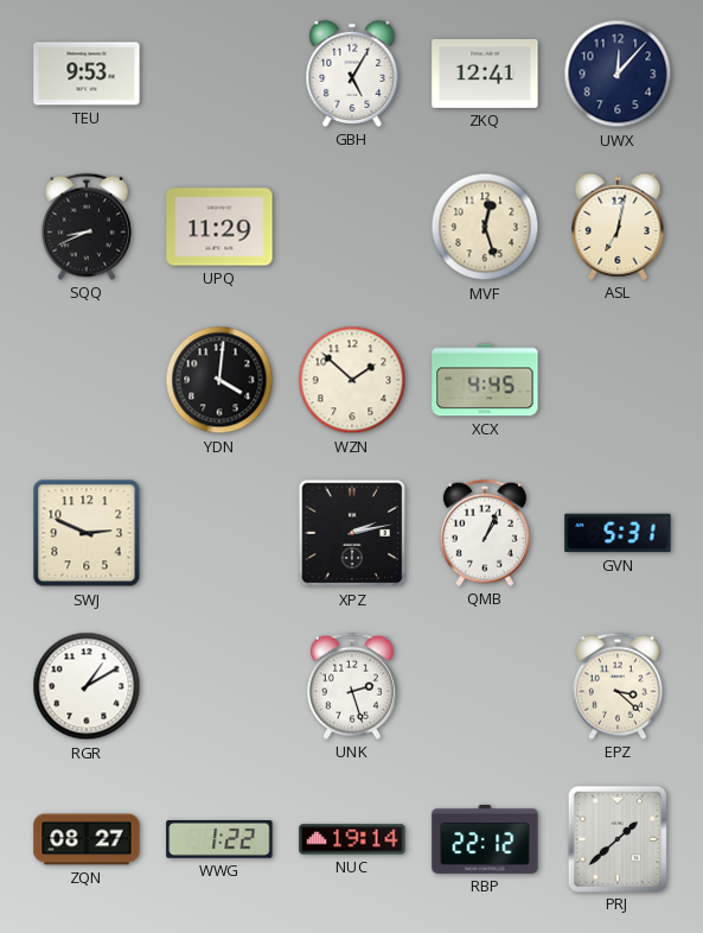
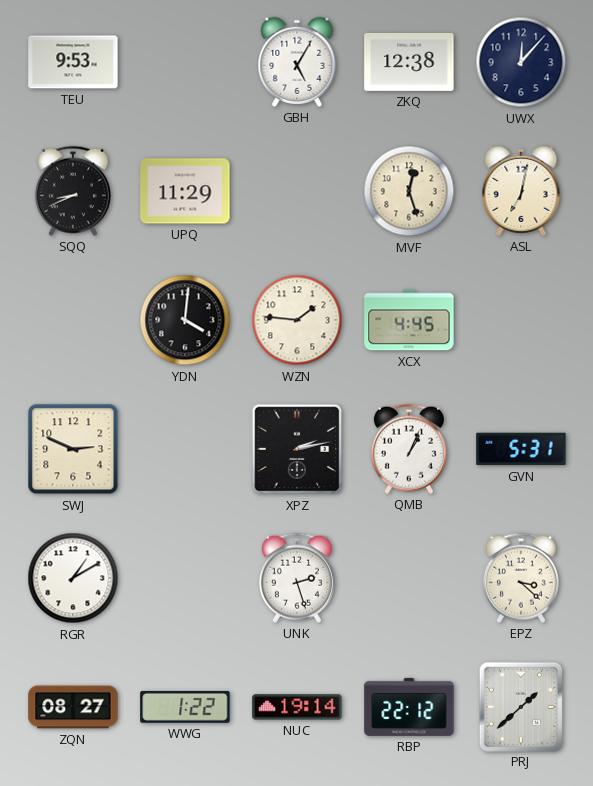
ZKQ: 12:41 -> 12:38 (409, 62)
WZN: 1:52 -> 1:46 (297, 320)
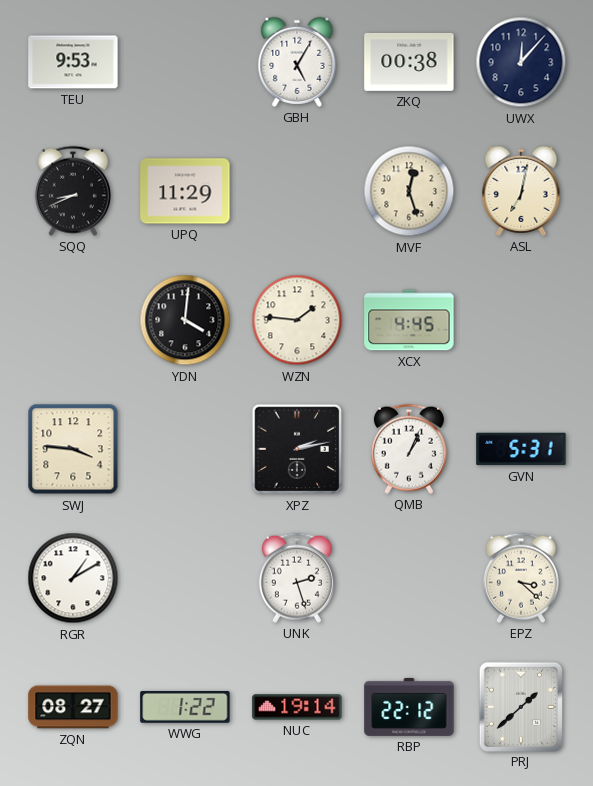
ZKQ: 12:38 -> 00:38 (409, 62)
SWJ: 2:49 -> 3:46 (73, 449)
